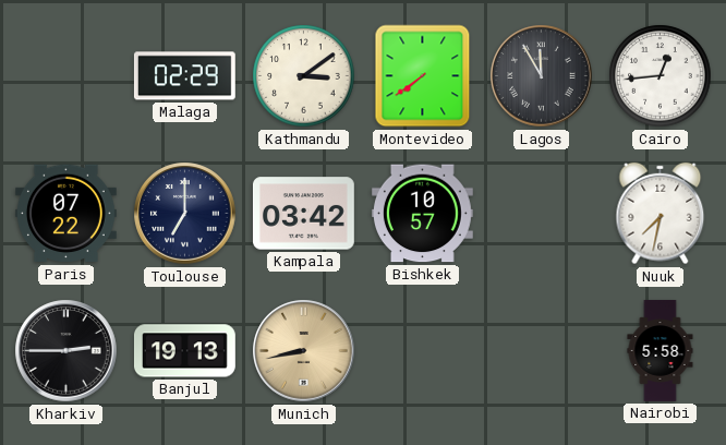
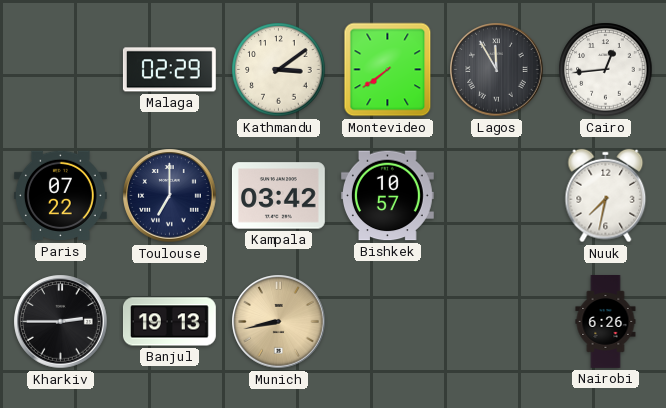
Nairobi: 5:58 -> 6:26 (606, 322)
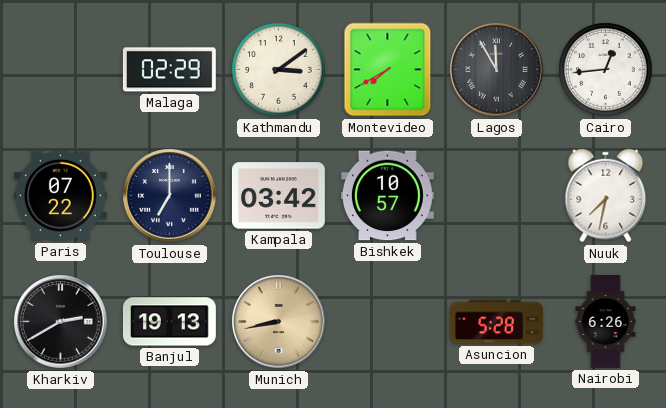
Montevideo: 7:39 -> 7:40 (388, 70)
Kharkiv: 2:45 -> 2:40 (61, 322)
Asuncion: none -> 5:28 (497, 322)
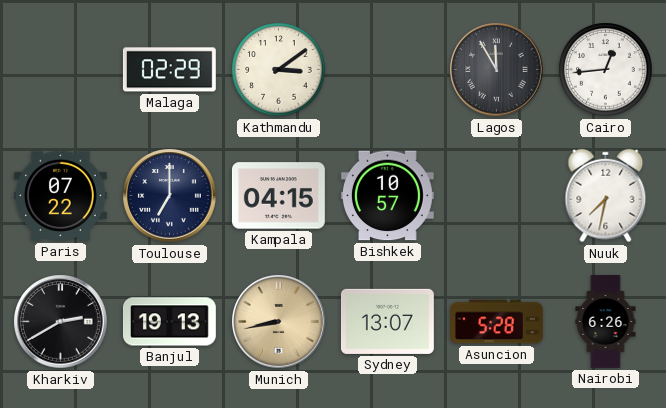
Montevideo: 7:40 -> none (388, 70)
Kampala: 03:42 -> 04:15 (278, 196)
Sydney: none -> 13:07 (387, 321)
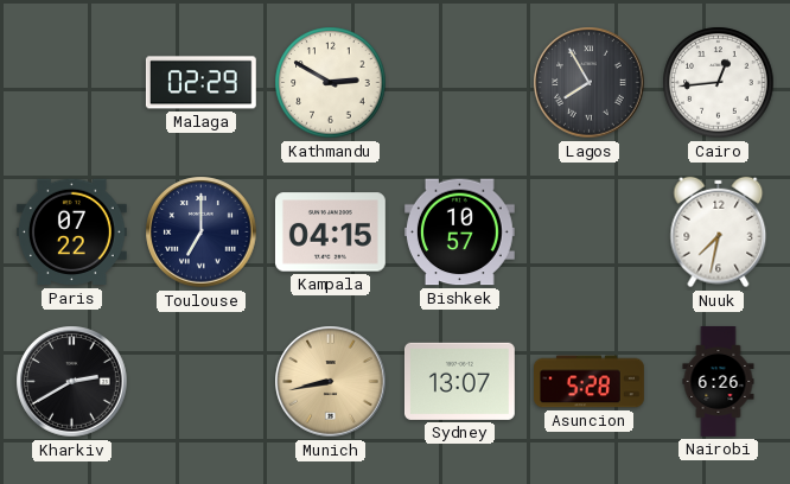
Kathmandu: 3:09 -> 2:50 (331, 83)
Lagos: 11:55 -> 7:55 (590, 83)
Banjul: 19:13 -> none (169, 322)
